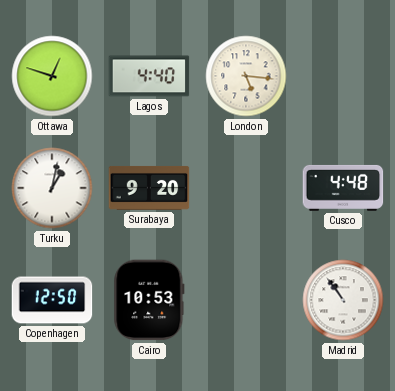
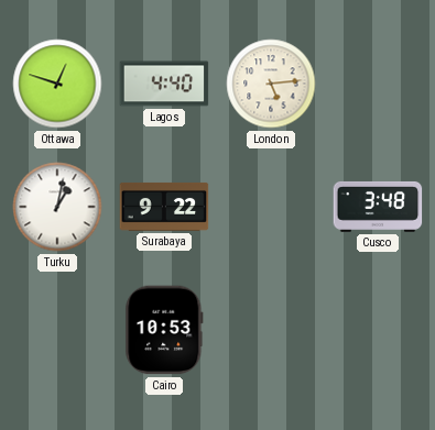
London: 5:16 -> 5:14 (271, 84)
Surabaya: 9:20 -> 9:22 (164, 207)
Cusco: 4:48 -> 3:48 (378, 207)
Copenhagen: 12:50 -> none (52, 300)
Madrid: 10:54 -> none (343, 300)
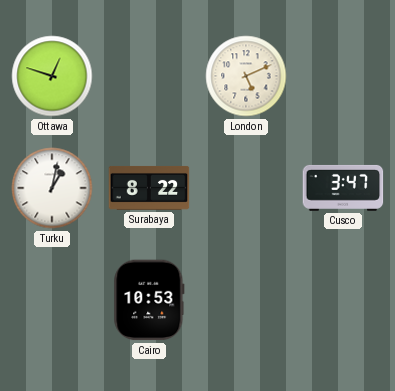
Lagos: 4:40 -> none (164, 84)
London: 5:14 -> 5:11 (246, 76)
Surabaya: 9:22 -> 8:22 (149, 188)
Cusco: 3:48 -> 3:47 (343, 188)
